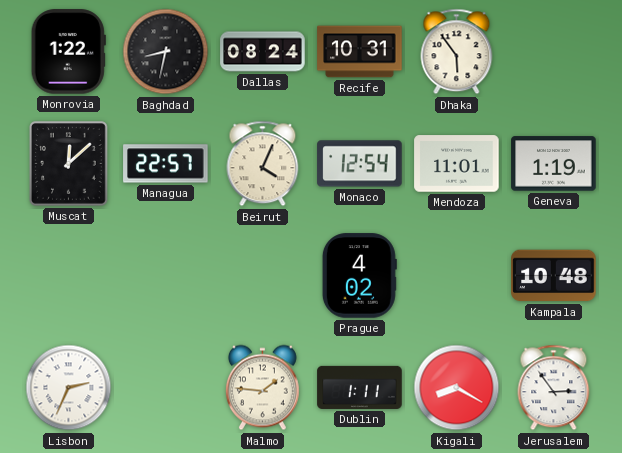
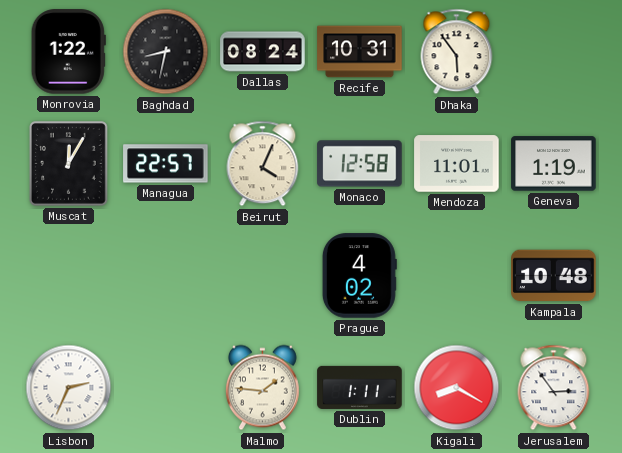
Muscat: 12:08 -> 12:05 (69, 164)
Monaco: 12:54 -> 12:58 (360, 164)
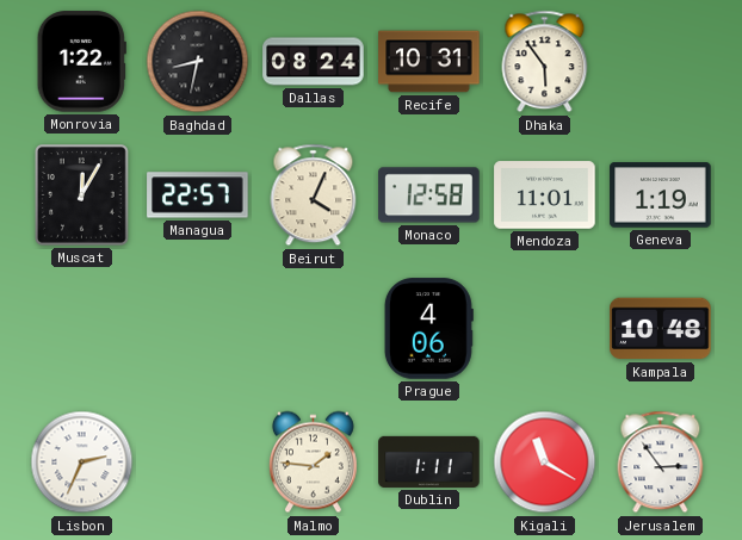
Prague: 4:02 -> 4:06 (428, 329)
Kigali: 8:20 -> 11:20 (545, 463)
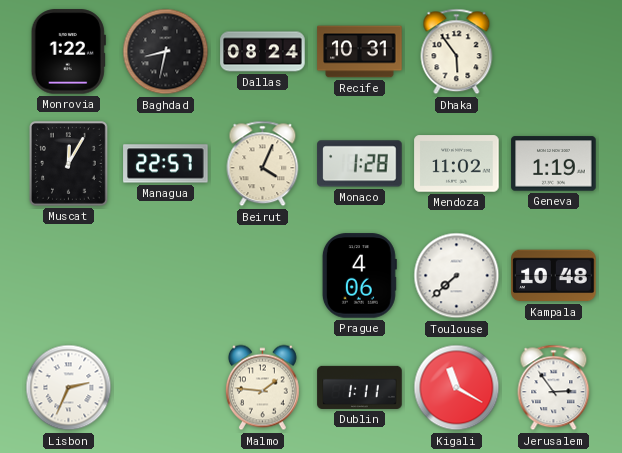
Monaco: 12:58 -> 1:28 (360, 164)
Mendoza: 11:01 -> 11:02 (457, 164)
Toulouse: none -> 7:38 (457, 276)
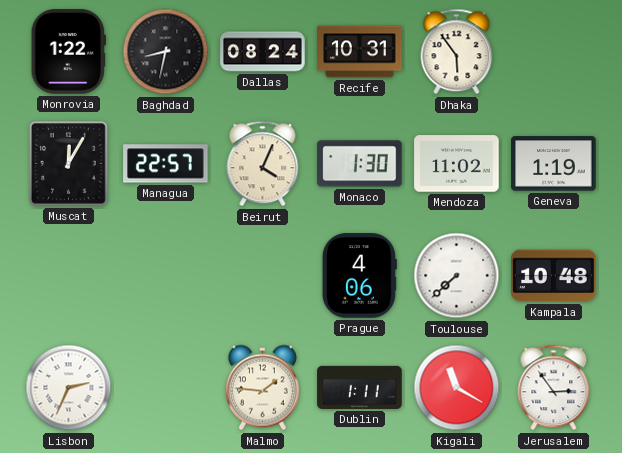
Monaco: 1:28 -> 1:30 (360, 164)
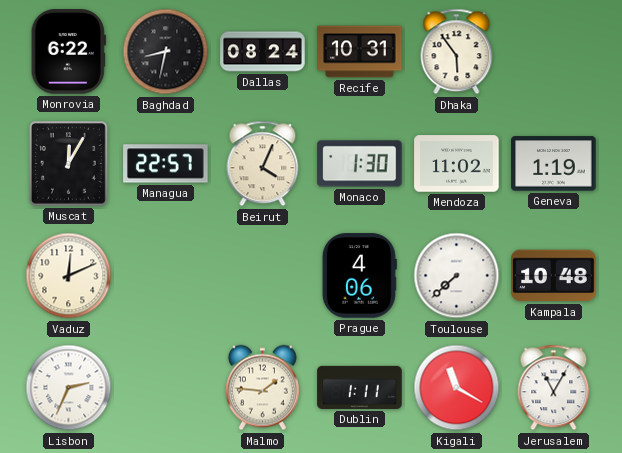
Monrovia: 1:22 -> 6:22 (68, 52)
Vaduz: none -> 12:11 (69, 276)
Jerusalem: 2:54 -> 11:05 (554, 388)
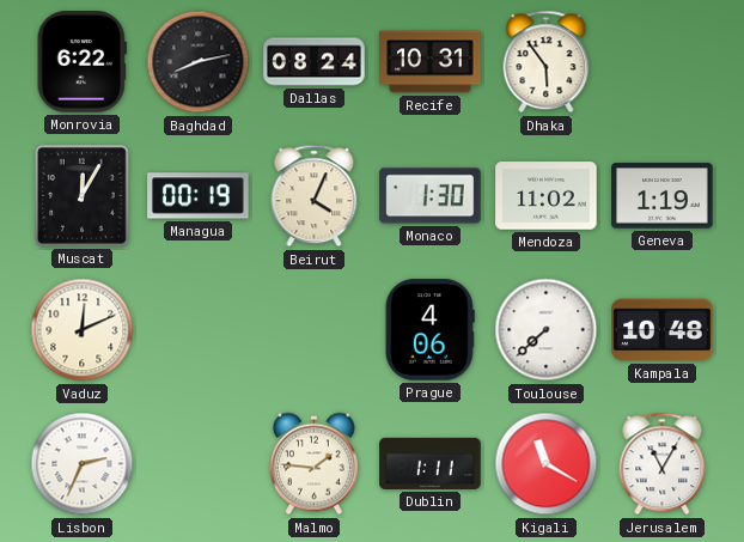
Baghdad: 8:32 -> 8:13 (199, 62)
Managua: 22:57 -> 00:19 (199, 196)
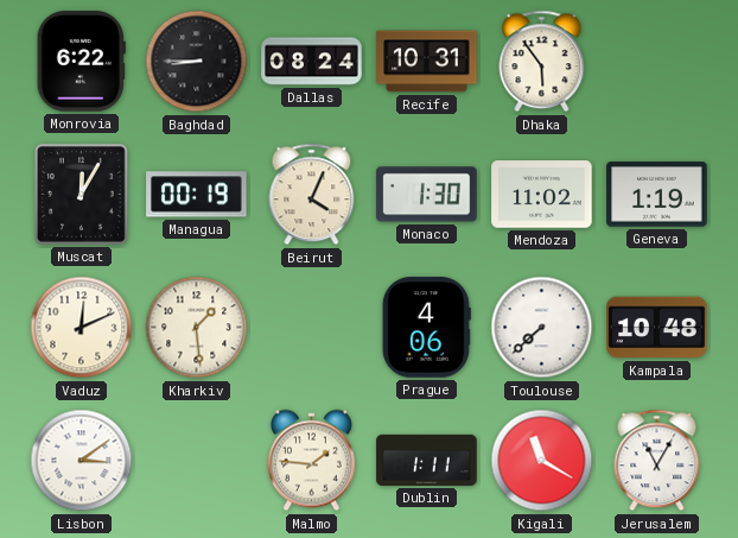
Baghdad: 8:13 -> 8:45 (197, 62)
Kharkiv: none -> 1:29 (197, 328)
Lisbon: 2:34 -> 3:09 (82, 461)
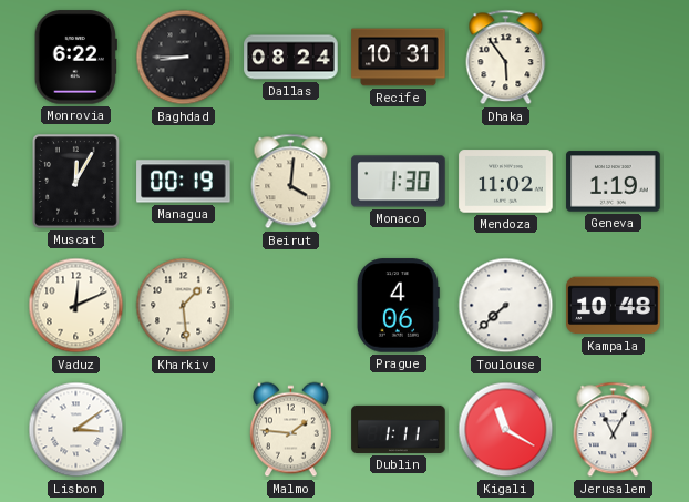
Beirut: 4:04 -> 4:01 (291, 182)
